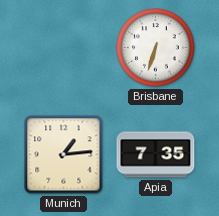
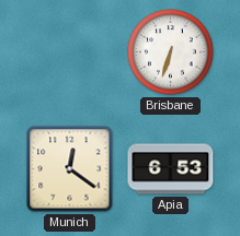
Munich: 1:14 -> 12:21 (70, 169)
Apia: 7:35 -> 6:53 (171, 169)
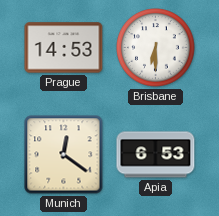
Prague: none -> 14:53 (64, 48)
Brisbane: 6:33 -> 6:30 (156, 48)
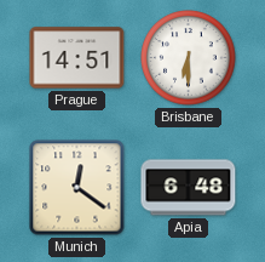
Prague: 14:53 -> 14:51 (77, 58)
Apia: 6:53 -> 6:48 (189, 188)
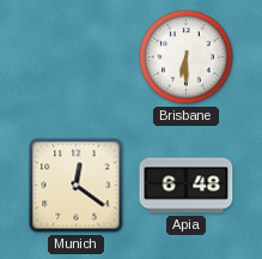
Prague: 14:51 -> none (77, 58)
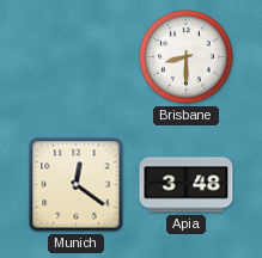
Brisbane: 6:30 -> 8:30 (187, 57)
Apia: 6:48 -> 3:48 (187, 185)
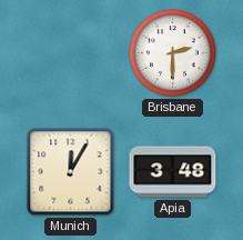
Brisbane: 8:30 -> 2:30 (173, 53)
Munich: 12:21 -> 12:05 (71, 172)
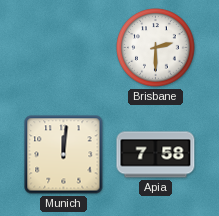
Munich: 12:05 -> 12:01 (64, 155)
Apia: 3:48 -> 7:58 (156, 155)
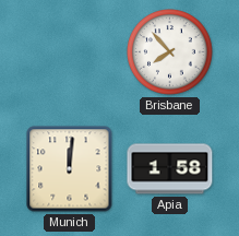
Brisbane: 2:30 -> 7:53 (170, 52)
Apia: 7:58 -> 1:58 (170, 169)
